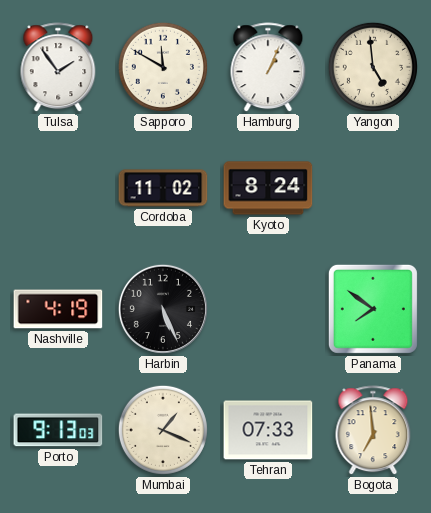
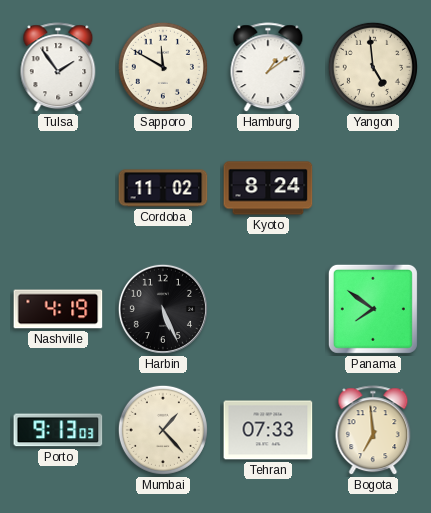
Hamburg: 1:04 -> 1:09 (268, 68)
Mumbai: 1:19 -> 1:23 (163, 430)
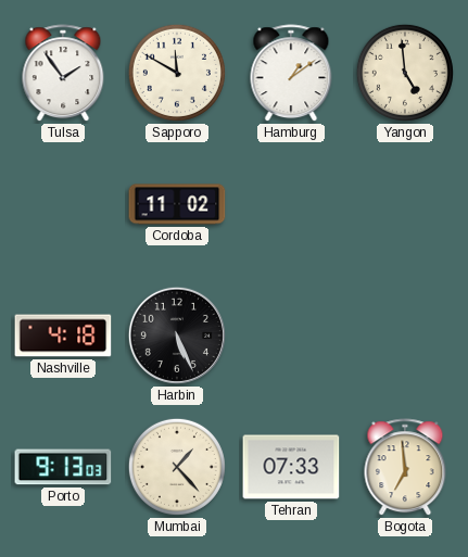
Kyoto: 8:24 -> none (268, 188)
Nashville: 4:19 -> 4:18 (63, 336)
Panama: 7:51 -> none (373, 309)
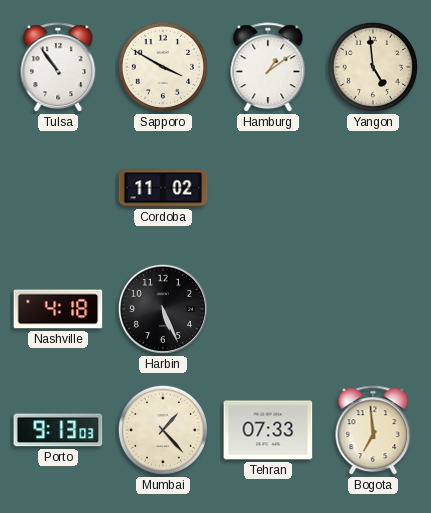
Tulsa: 1:54 -> 10:54 (58, 68)
Sapporo: 11:50 -> 3:50 (163, 67)
